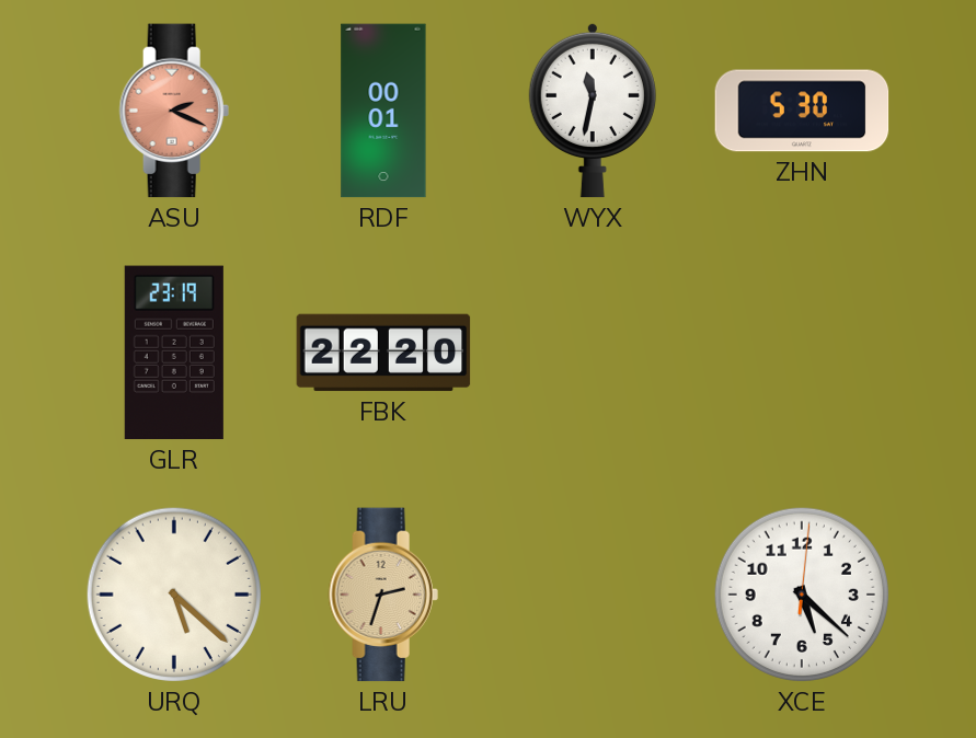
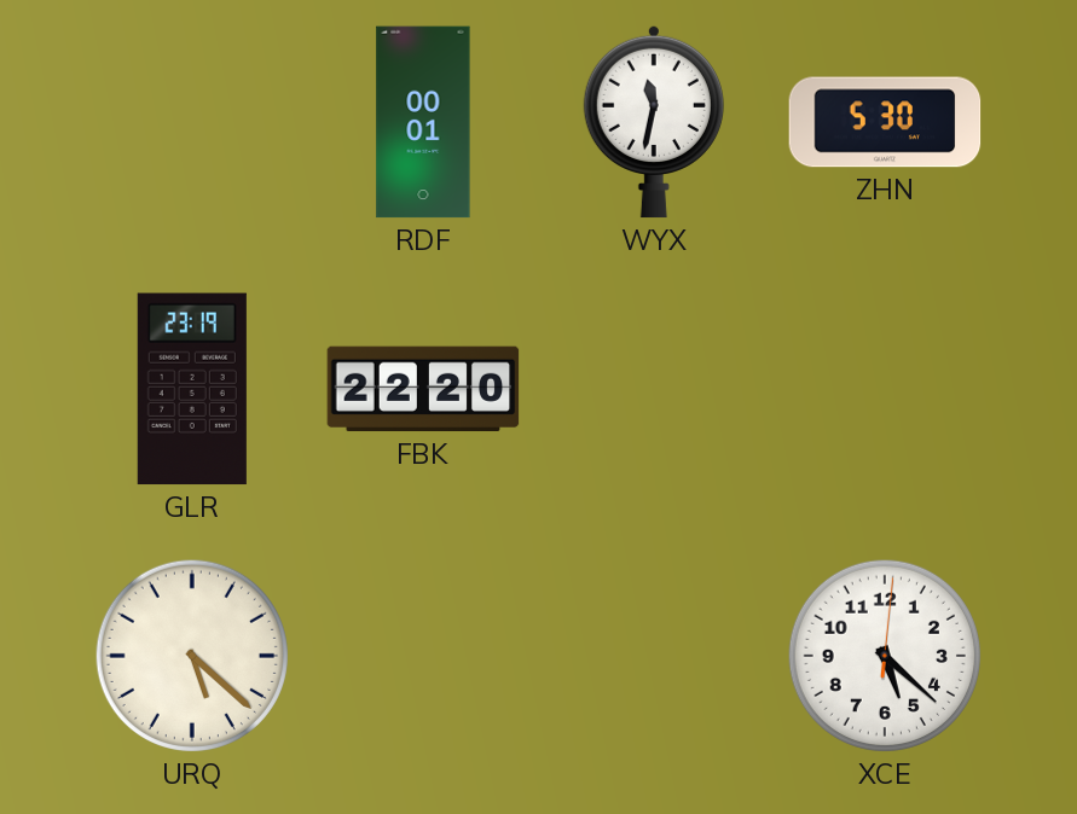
ASU: 2:19 -> none (174, 111)
LRU: 2:33 -> none (383, 595)
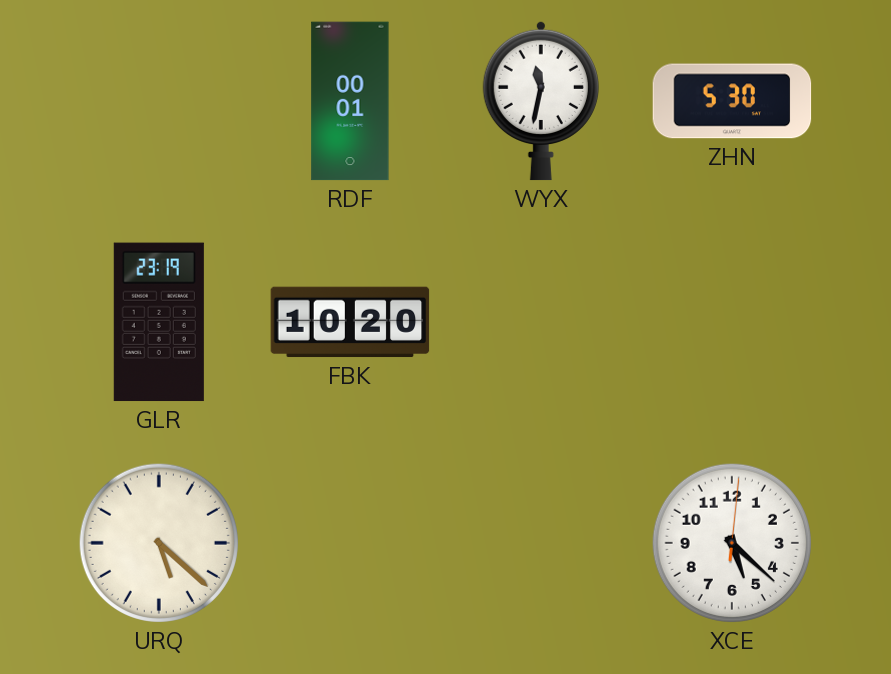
FBK: 22:20 -> 10:20 (350, 322)
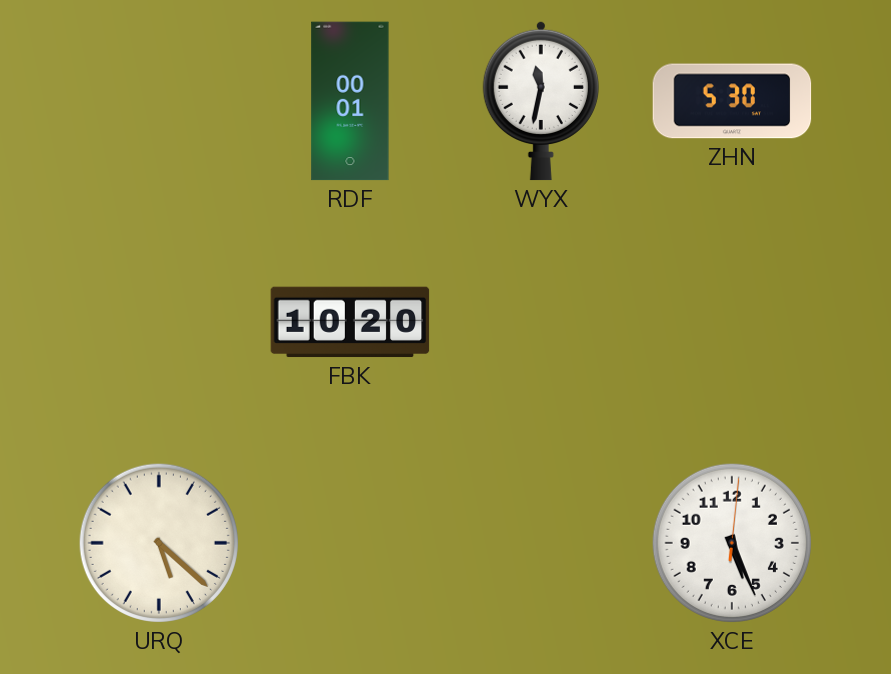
GLR: 23:19 -> none (159, 322)
XCE: 5:22 -> 5:26 (732, 543)
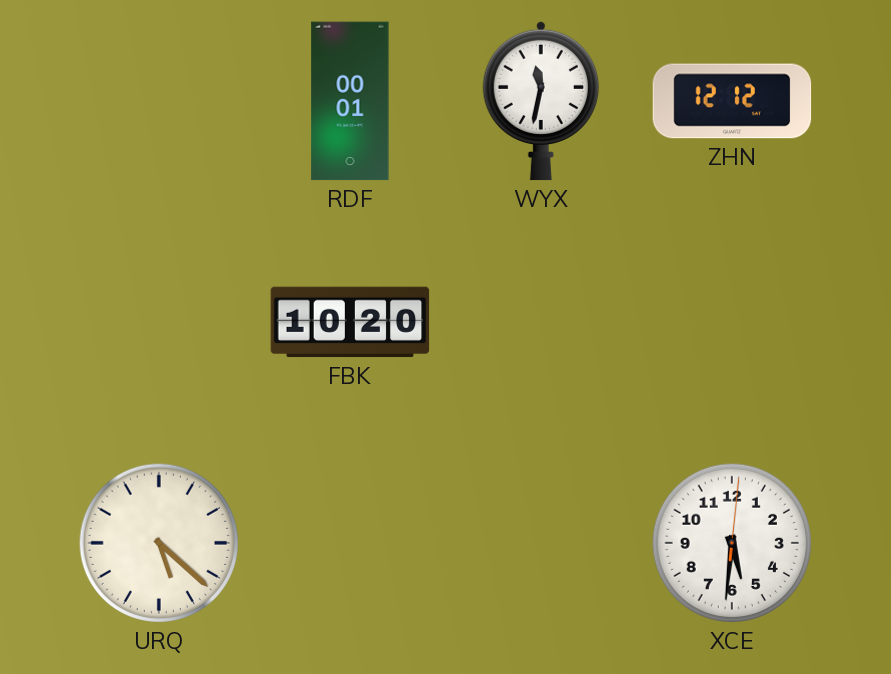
ZHN: 5:30 -> 12:12 (732, 101)
XCE: 5:26 -> 5:31 (732, 543)
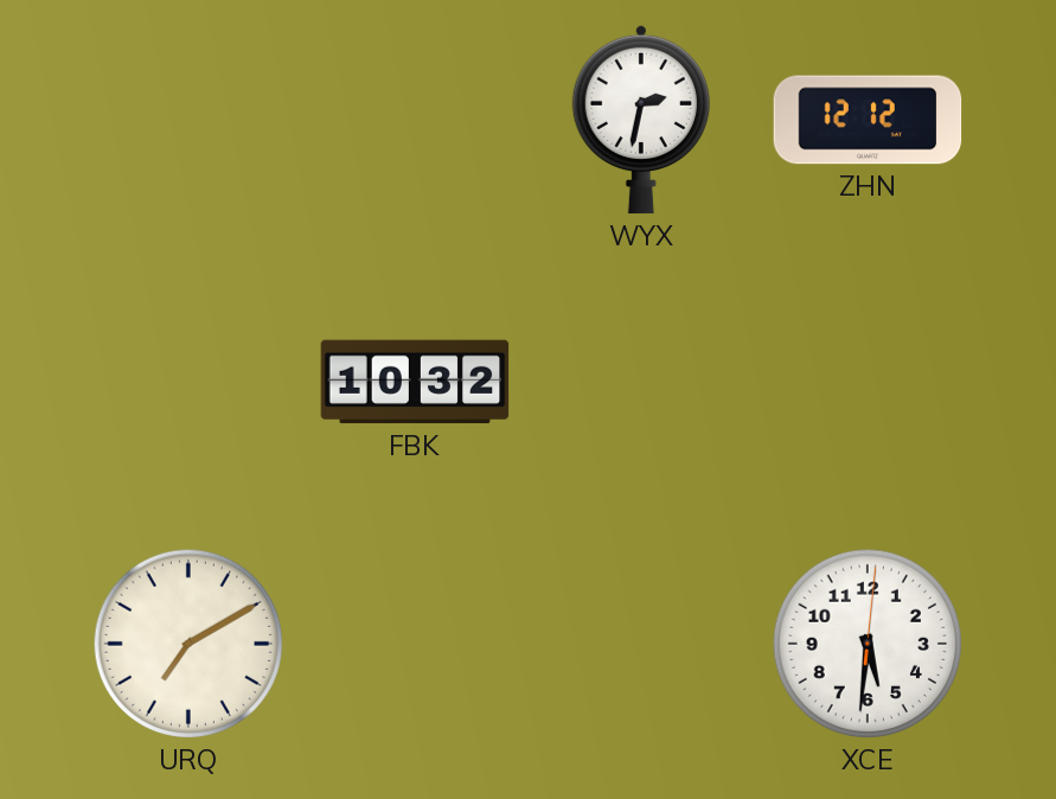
RDF: 00:01 -> none (350, 101)
WYX: 11:32 -> 2:32 (641, 120)
FBK: 10:20 -> 10:32 (415, 382)
URQ: 5:22 -> 7:10 (188, 644)
